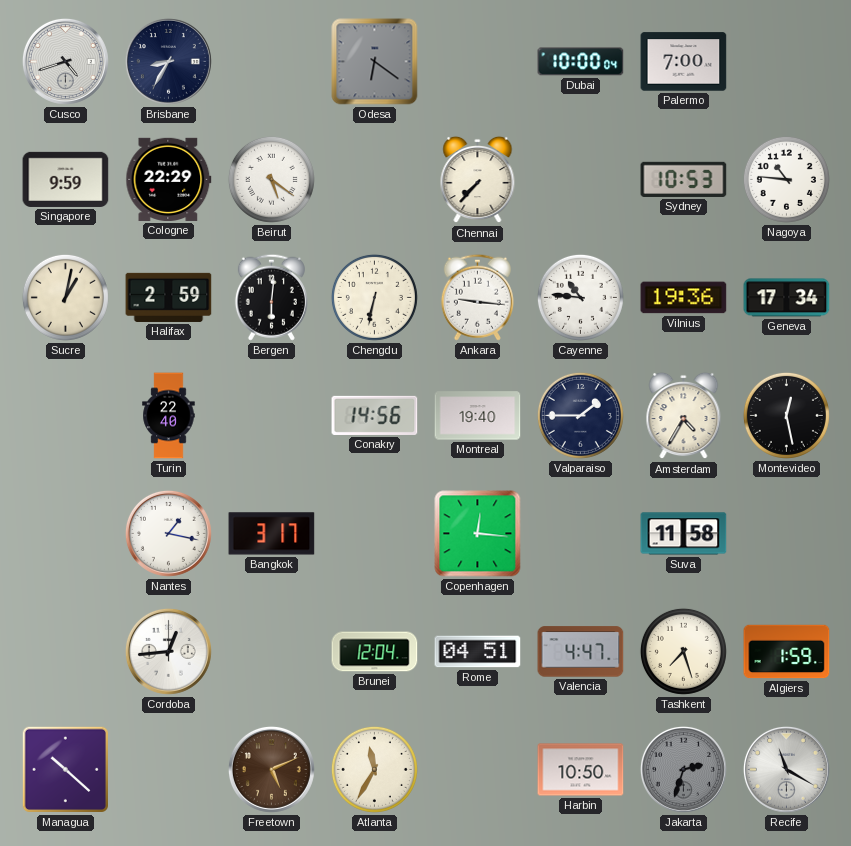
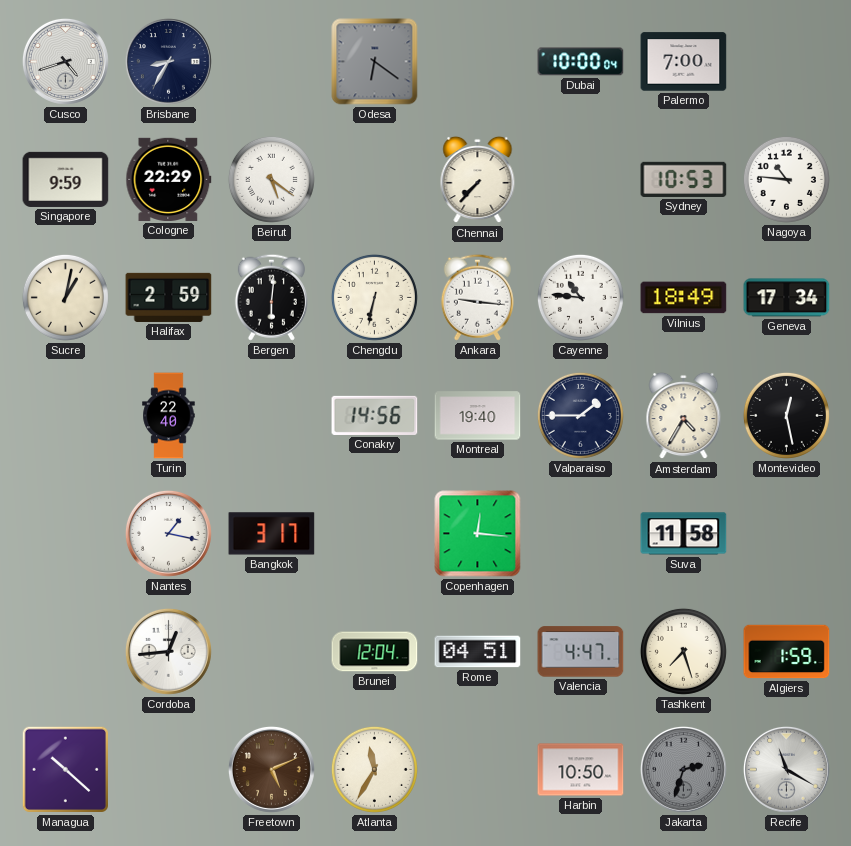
Vilnius: 19:36 -> 18:49 (684, 298)
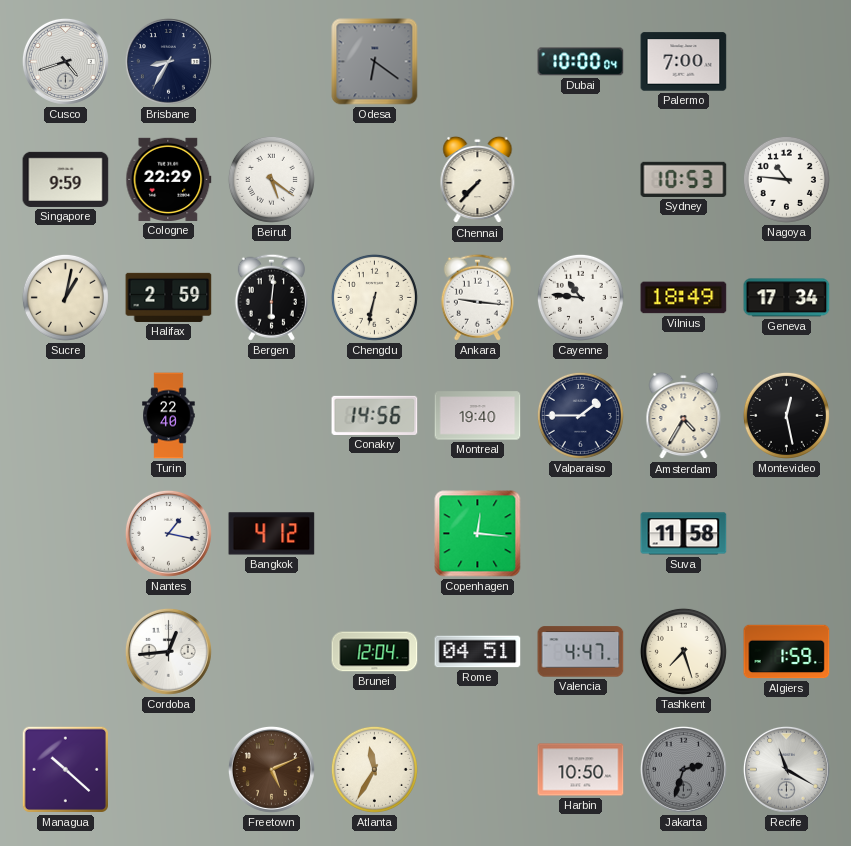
Bangkok: 3:17 -> 4:12 (272, 534)
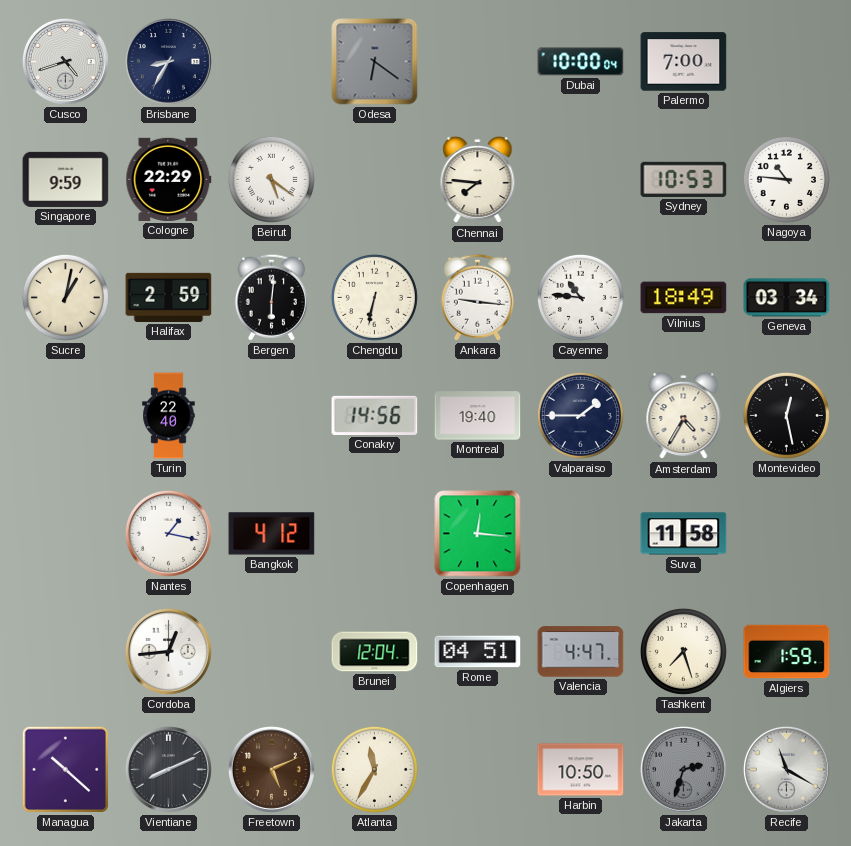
Chennai: 7:37 -> 7:46 (478, 180)
Geneva: 17:34 -> 03:34 (787, 298)
Vientiane: none -> 8:11 (168, 769)
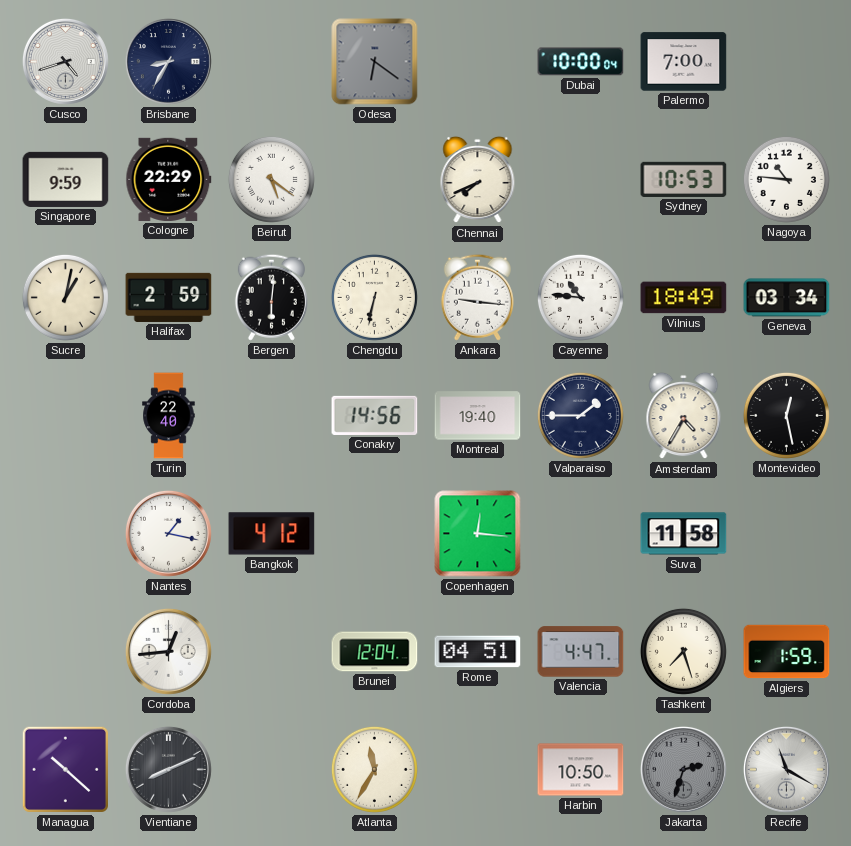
Chennai: 7:46 -> 7:41 (478, 180)
Freetown: 5:11 -> none (271, 769)
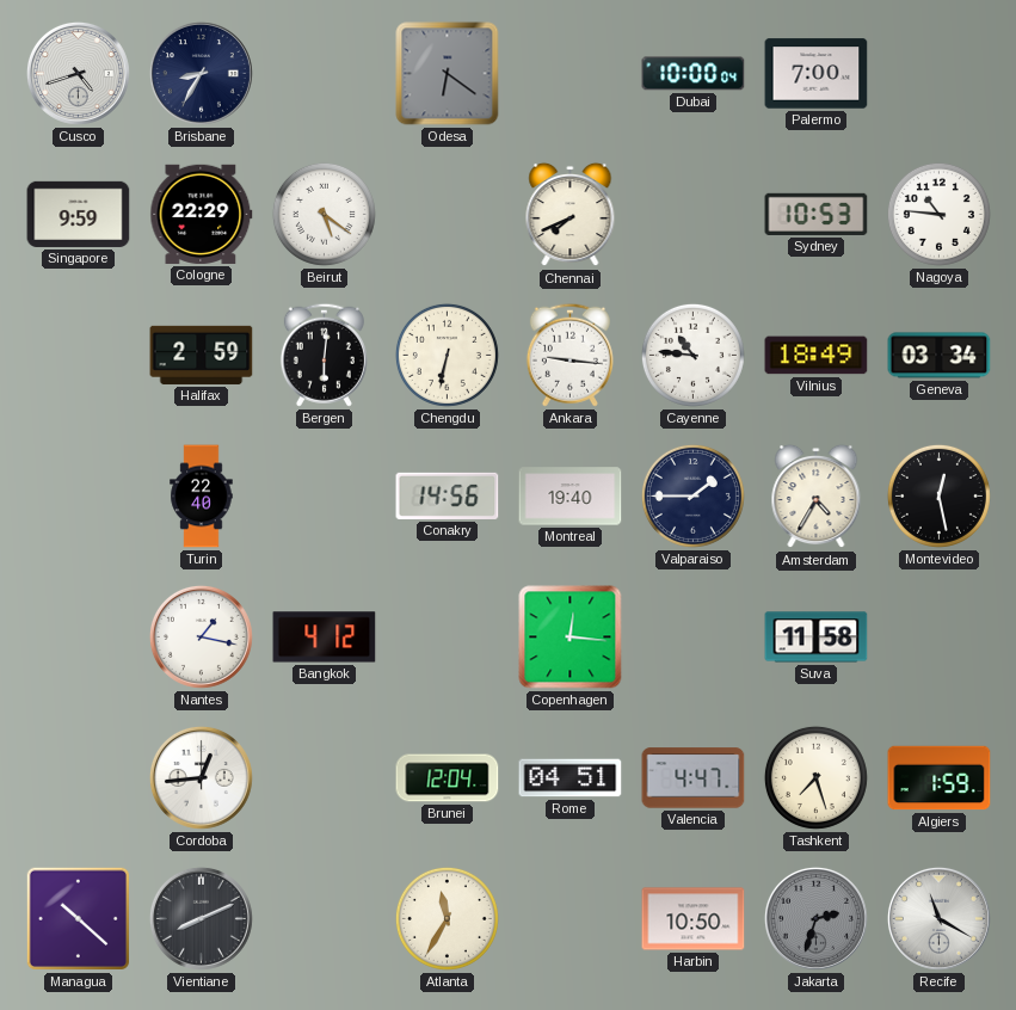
Sucre: 1:02 -> none (65, 297)
